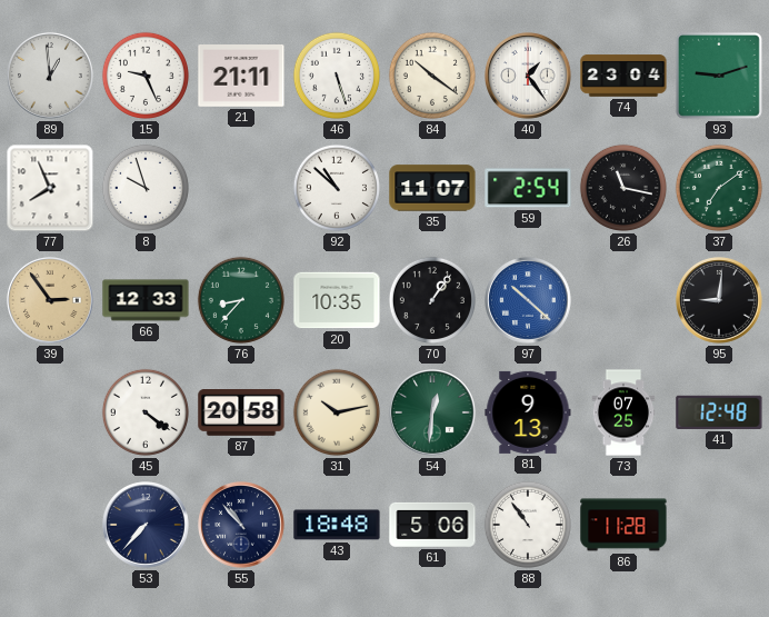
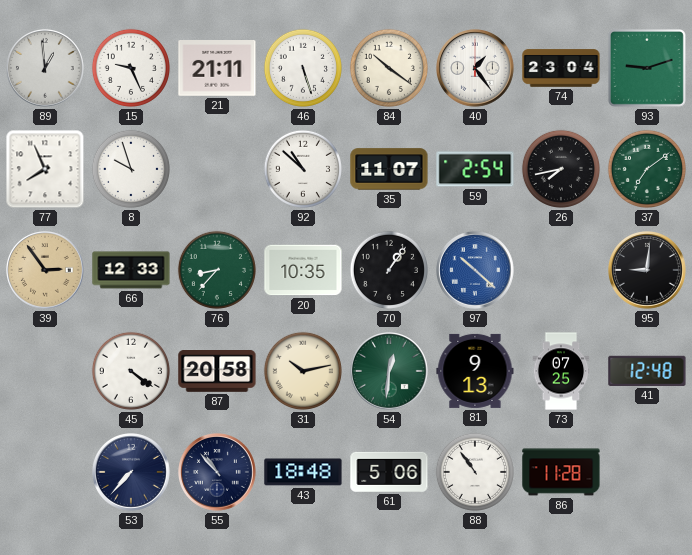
26: 11:17 -> 7:43 (561, 169)
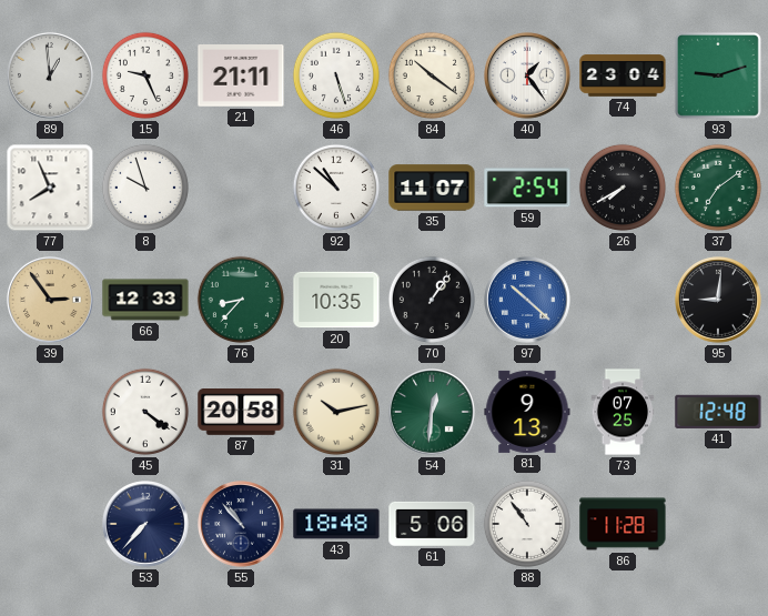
26: 7:43 -> 7:40 (623, 188)
